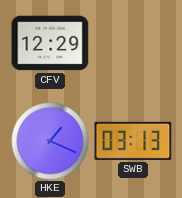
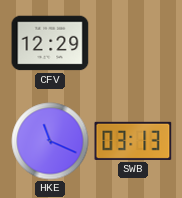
HKE: 1:19 -> 11:19 (50, 141)
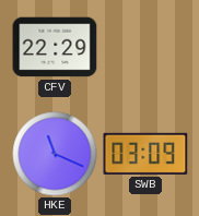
CFV: 12:29 -> 22:29 (55, 47)
SWB: 03:13 -> 03:09 (145, 154)
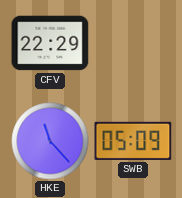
HKE: 11:19 -> 11:23 (50, 141)
SWB: 03:09 -> 05:09 (133, 141)
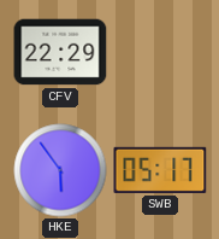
HKE: 11:23 -> 5:54 (60, 170)
SWB: 05:09 -> 05:17 (160, 170)
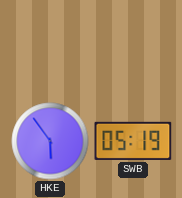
CFV: 22:29 -> none (60, 52)
SWB: 05:17 -> 05:19 (133, 141)
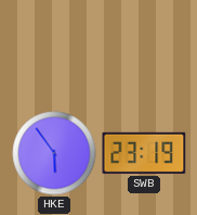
SWB: 05:19 -> 23:19 (144, 153)
